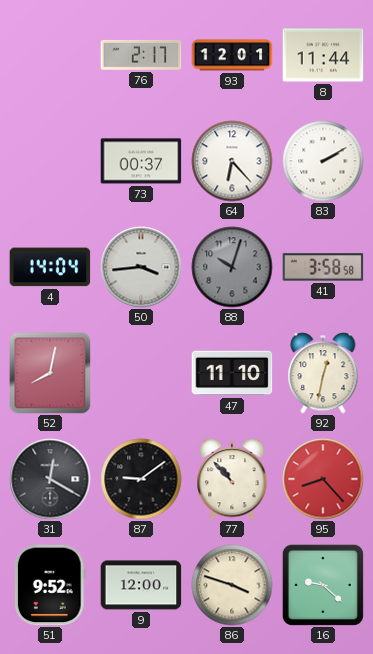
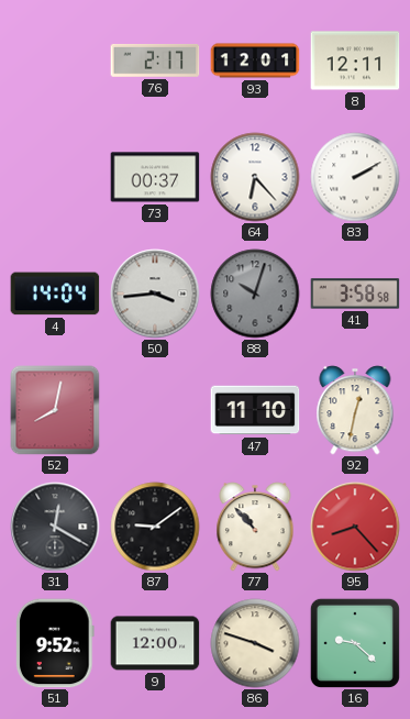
8: 11:44 -> 12:11 (355, 60)
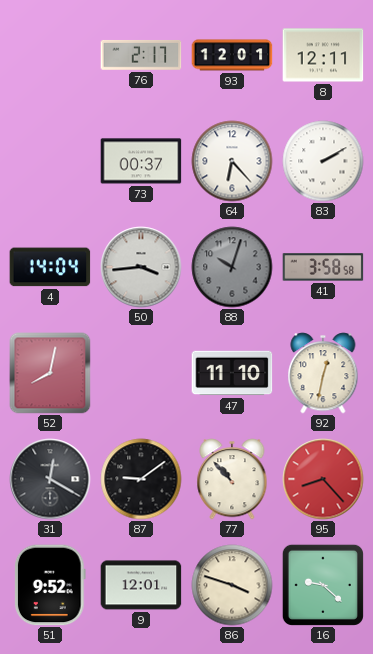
9: 12:00 -> 12:01 (141, 585)
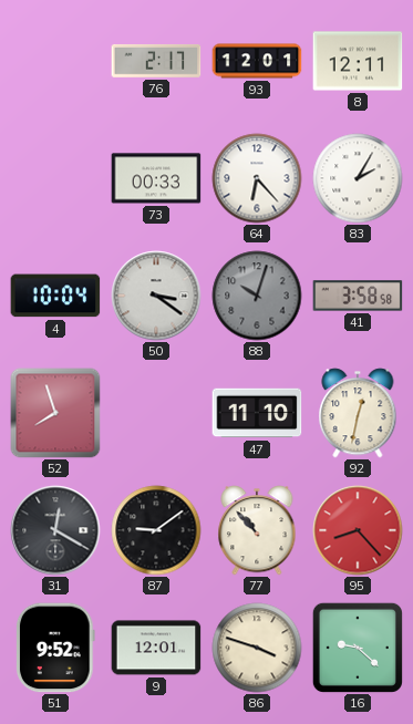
73: 00:37 -> 00:33 (156, 178)
83: 2:10 -> 2:05 (358, 178)
4: 14:04 -> 10:04 (55, 296)
50: 3:44 -> 3:21 (156, 296)
52: 8:02 -> 7:57 (55, 413)
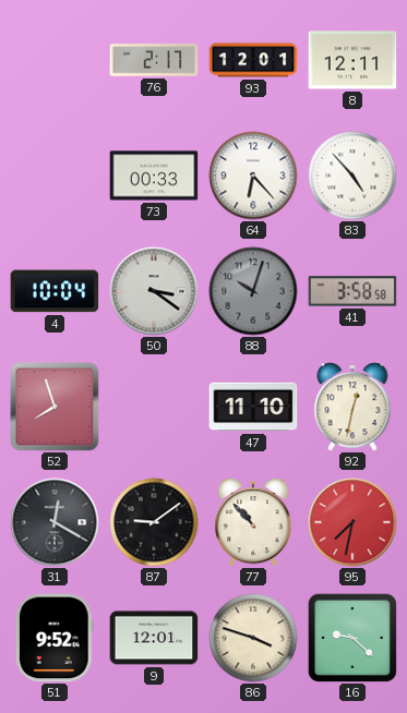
83: 2:05 -> 4:53 (352, 176)
95: 8:23 -> 7:32 (352, 522)
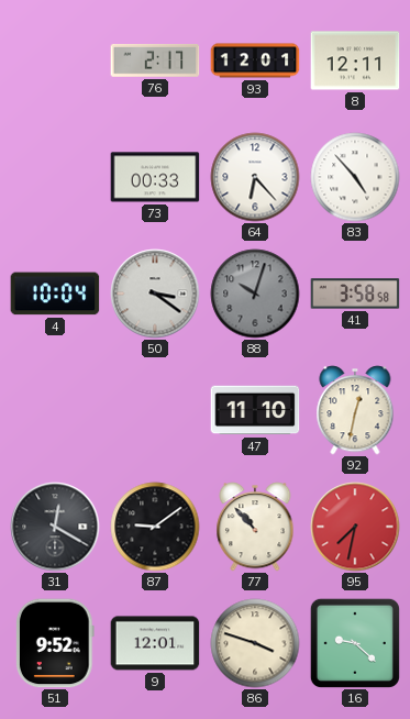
52: 7:57 -> none (55, 407)
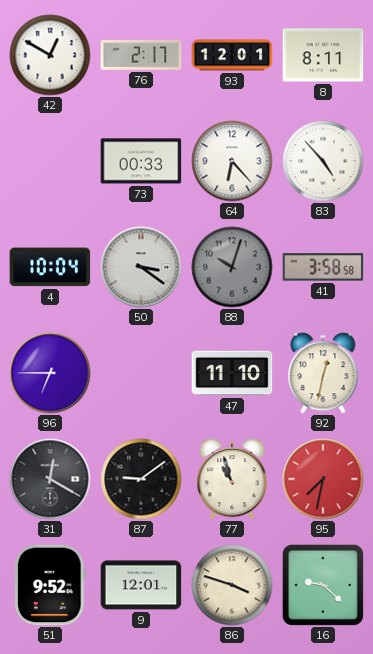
42: none -> 12:50 (50, 55)
8: 12:11 -> 8:11 (323, 55)
96: none -> 6:45 (50, 373)
77: 10:53 -> 10:57 (232, 479)
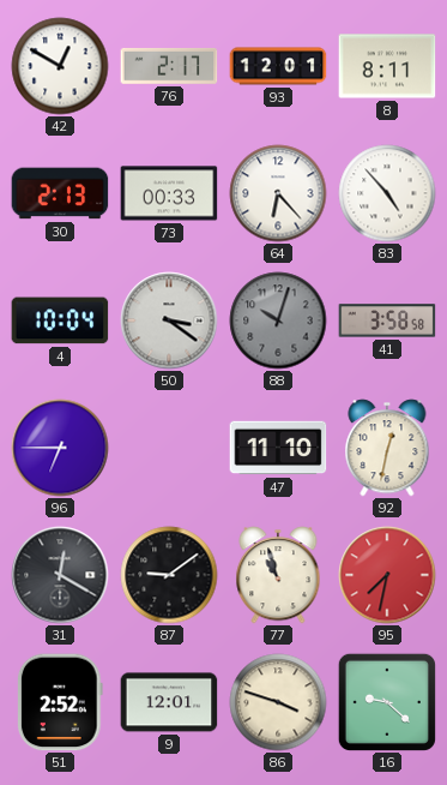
30: none -> 2:13 (60, 193)
51: 9:52 -> 2:52 (60, 702)
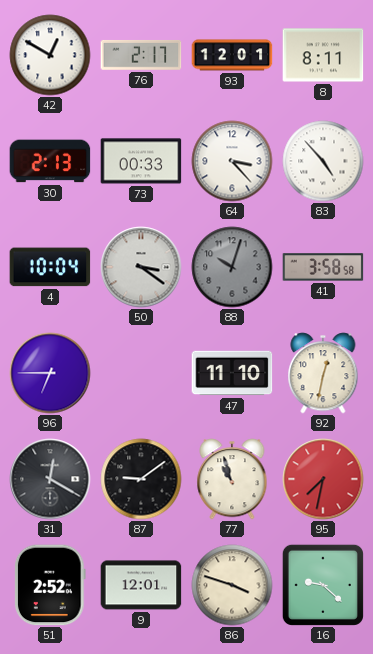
64: 6:23 -> 3:23 (232, 161)
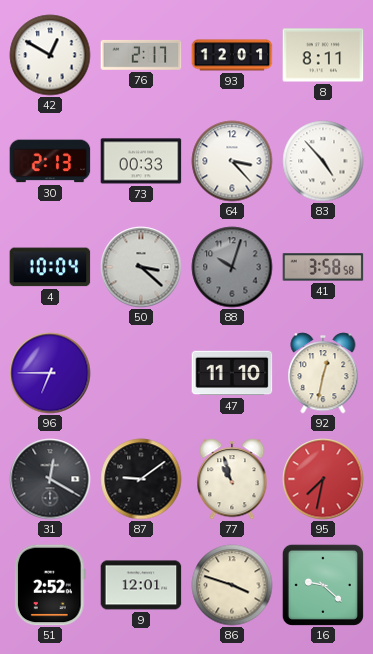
50: 3:21 -> 3:22 (141, 267)
